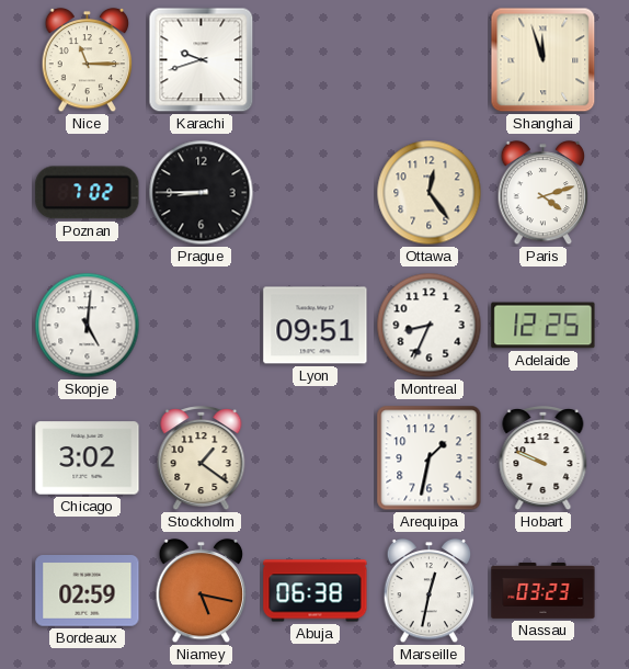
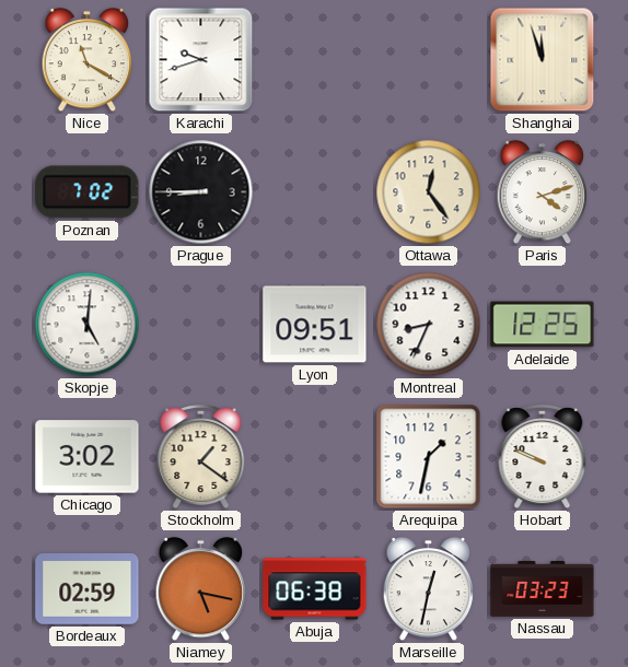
Nice: 11:15 -> 11:20 (88, 60)
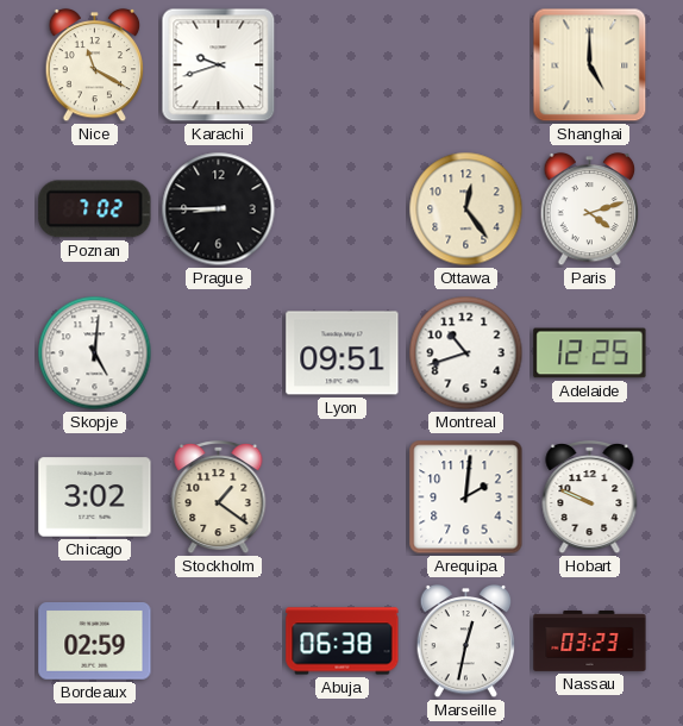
Shanghai: 11:57 -> 5:00 (590, 65)
Montreal: 8:34 -> 10:42 (466, 353)
Arequipa: 1:32 -> 2:01 (466, 497)
Niamey: 5:17 -> none (201, 589)
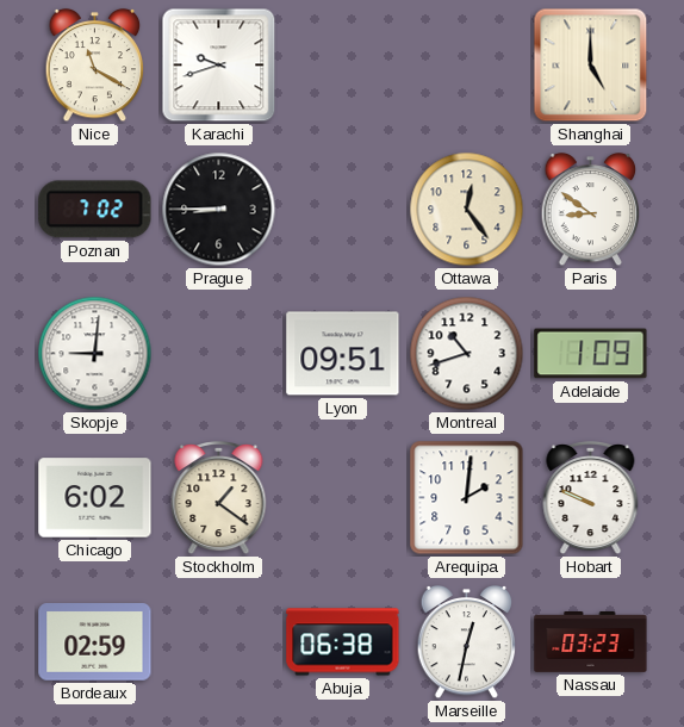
Paris: 4:12 -> 8:51 (591, 210)
Skopje: 5:01 -> 9:01 (95, 354)
Adelaide: 12:25 -> 1:09 (591, 354)
Chicago: 3:02 -> 6:02 (95, 498)
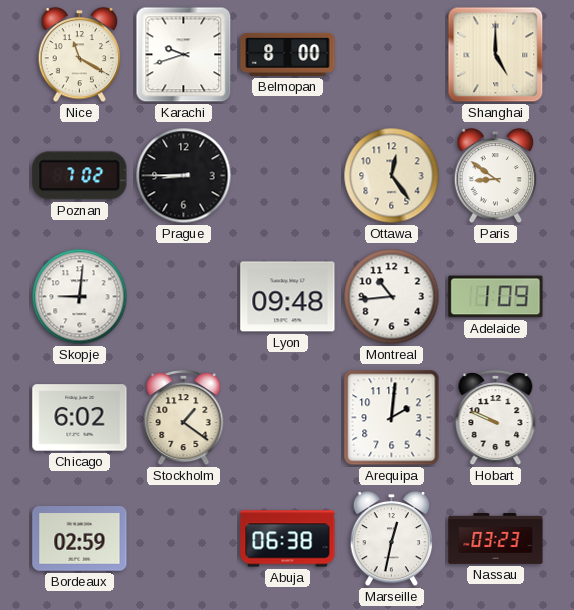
Belmopan: none -> 8:00 (288, 54)
Lyon: 09:51 -> 09:48 (288, 297)
Montreal: 10:42 -> 10:44 (392, 297)
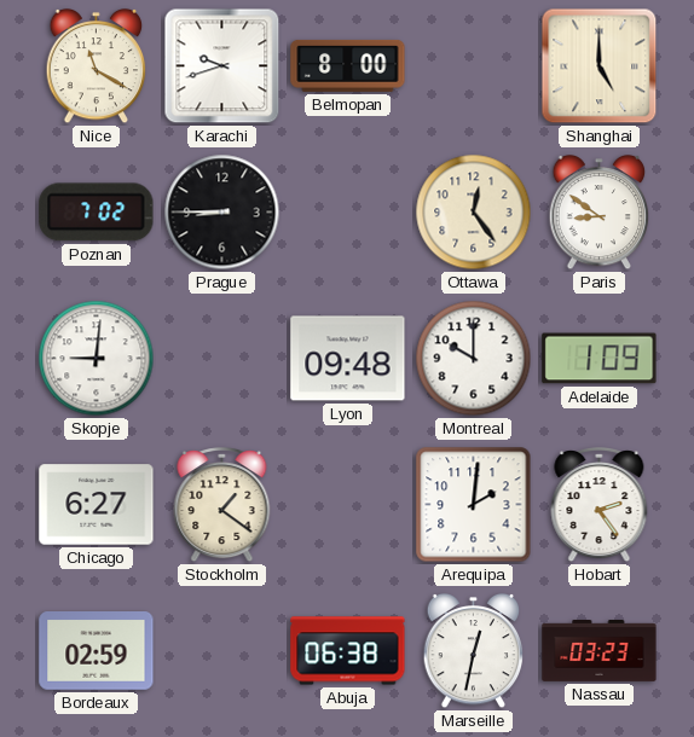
Montreal: 10:44 -> 10:00 (474, 359)
Chicago: 6:02 -> 6:27 (97, 505)
Hobart: 9:49 -> 2:24 (600, 506)
